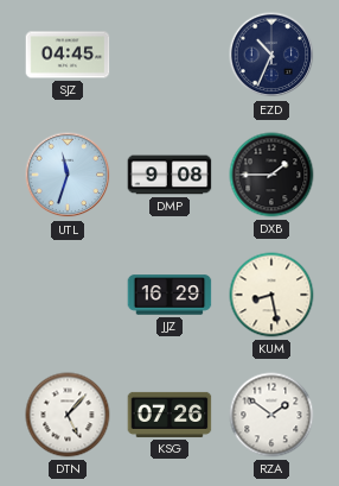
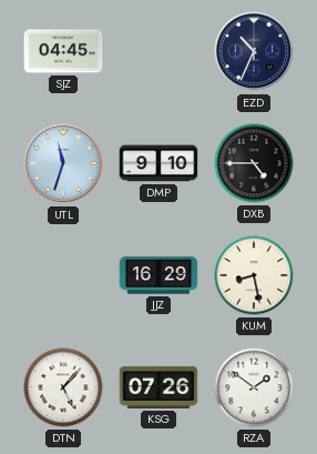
DMP: 9:08 -> 9:10 (158, 163)
DXB: 1:45 -> 4:45 (254, 163)
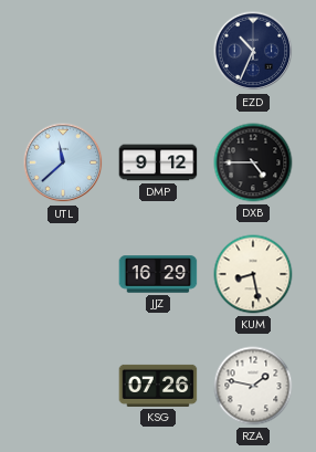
SJZ: 04:45 -> none (63, 51)
UTL: 11:33 -> 11:38 (63, 162)
DMP: 9:10 -> 9:12 (158, 162)
DTN: 5:07 -> none (63, 387)
RZA: 1:51 -> 1:47 (253, 386)
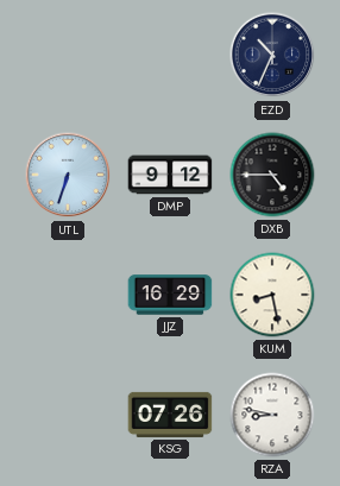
UTL: 11:38 -> 6:33 (68, 175)
RZA: 1:47 -> 8:47 (272, 415)
